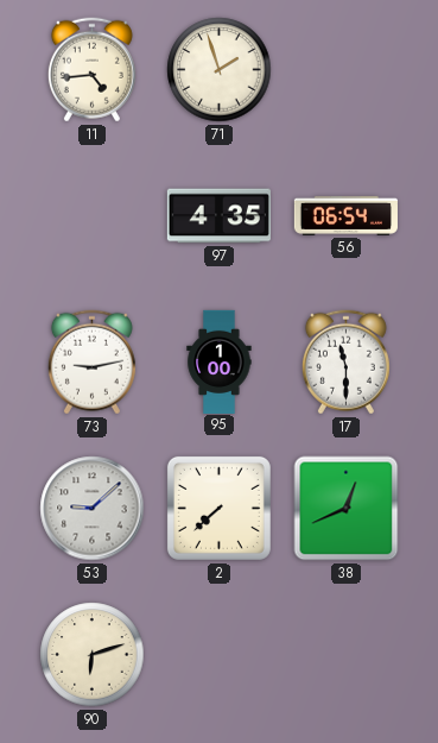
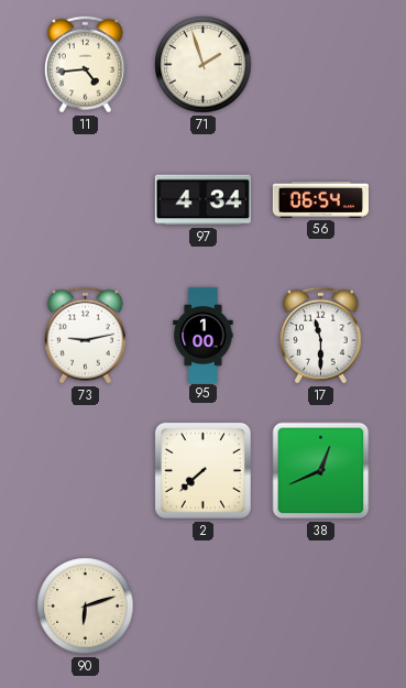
97: 4:35 -> 4:34 (202, 200)
53: 9:08 -> none (93, 509)
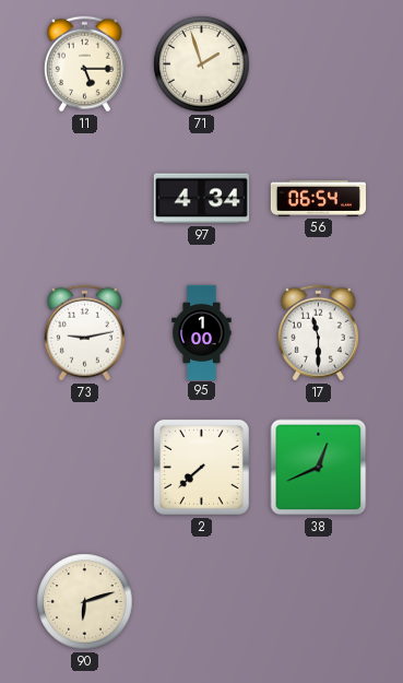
11: 4:44 -> 5:15 (84, 64)
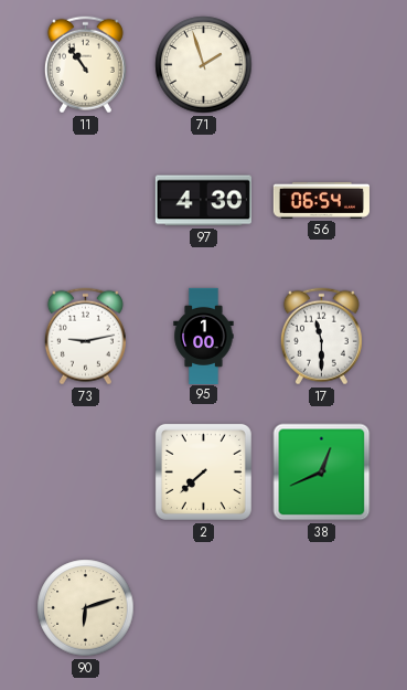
11: 5:15 -> 10:54 (85, 65)
97: 4:34 -> 4:30 (203, 201)
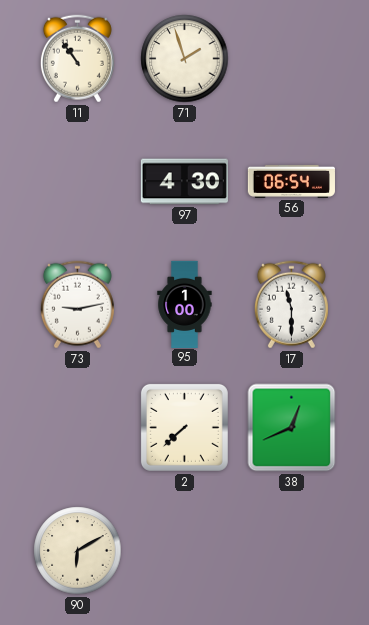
90: 6:12 -> 6:10 (78, 551)
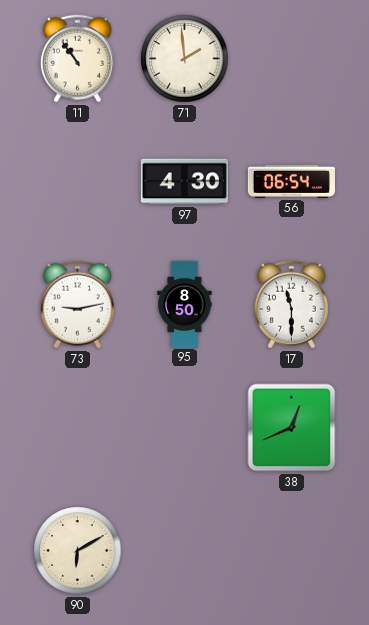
71: 1:57 -> 1:59 (185, 59)
95: 1:00 -> 8:50 (185, 304)
2: 7:38 -> none (184, 427)
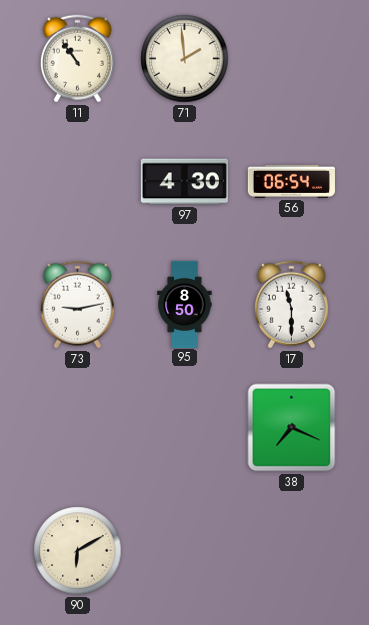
38: 12:41 -> 7:19 (292, 428)
